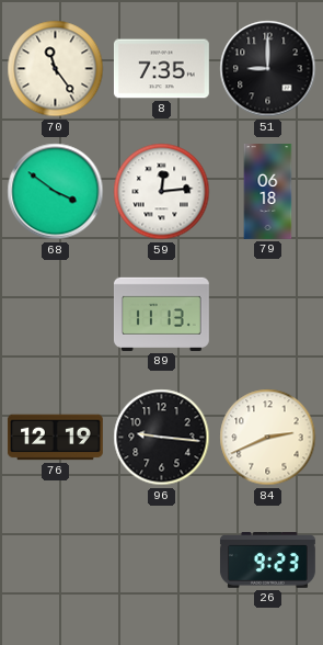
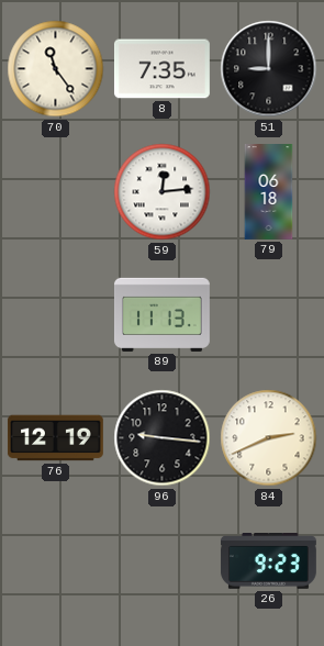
68: 3:51 -> none (56, 192)
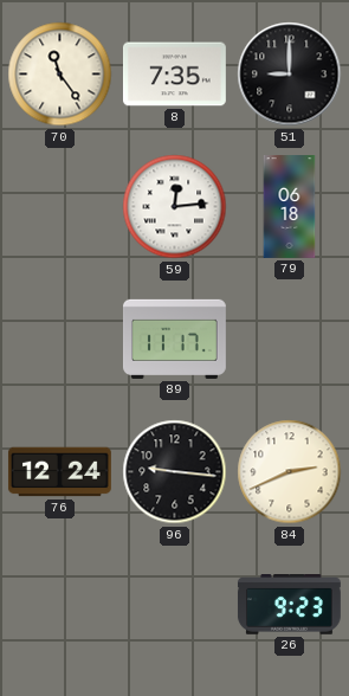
89: 11:13 -> 11:17 (174, 339)
76: 12:19 -> 12:24 (59, 472)
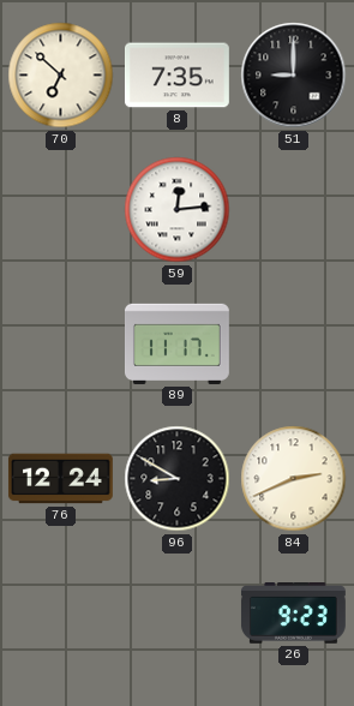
70: 11:24 -> 6:52 (61, 76)
79: 06:18 -> none (290, 207)
96: 9:16 -> 8:50 (178, 479)
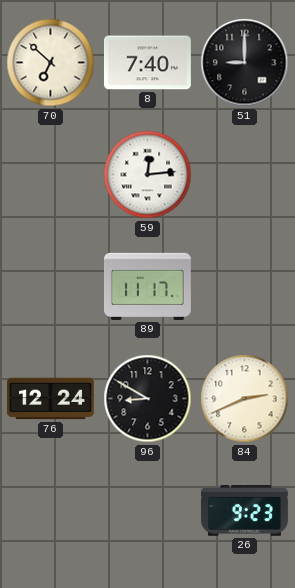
8: 7:35 -> 7:40 (147, 63)
